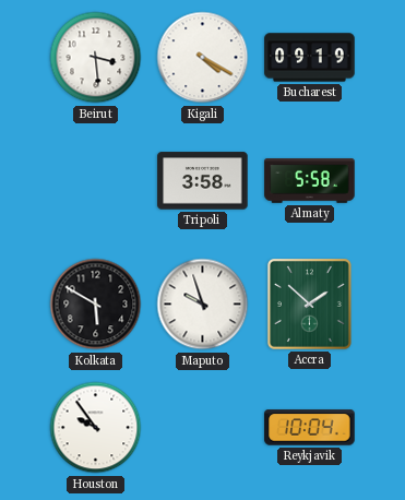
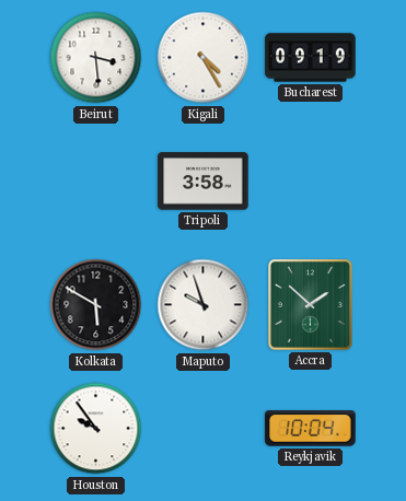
Kigali: 4:20 -> 4:25 (204, 58)
Almaty: 5:58 -> none (310, 181)
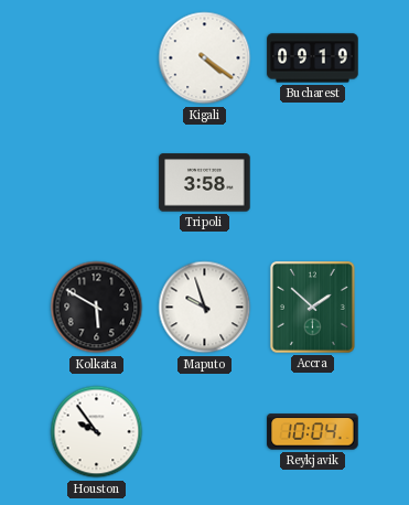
Beirut: 3:29 -> none (96, 58)
Kigali: 4:25 -> 4:21 (205, 58)
